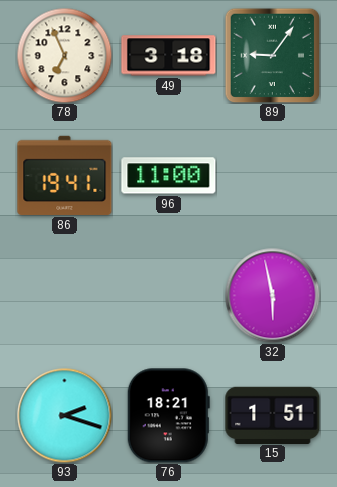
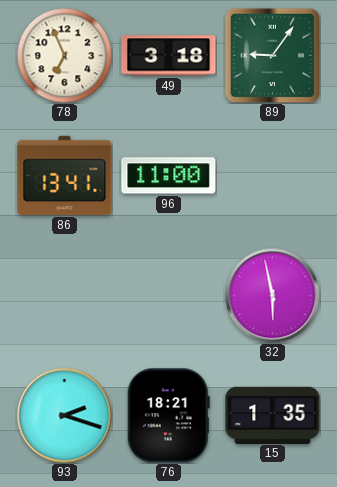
86: 19:41 -> 13:41 (65, 175)
15: 1:51 -> 1:35 (273, 415)
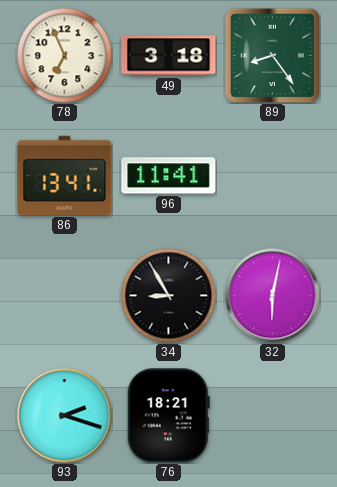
89: 9:06 -> 8:24 (272, 55)
96: 11:00 -> 11:41 (169, 176)
34: none -> 8:55 (168, 295)
32: 5:58 -> 6:02 (272, 295)
15: 1:35 -> none (273, 415)
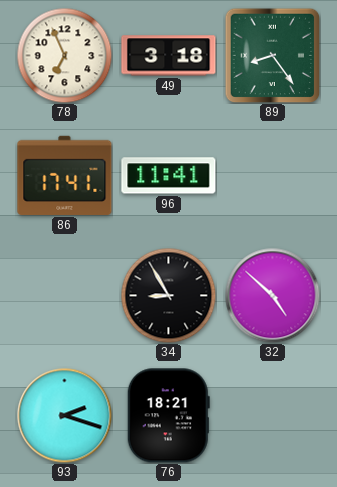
86: 13:41 -> 17:41 (65, 175)
32: 6:02 -> 4:52 (272, 295)
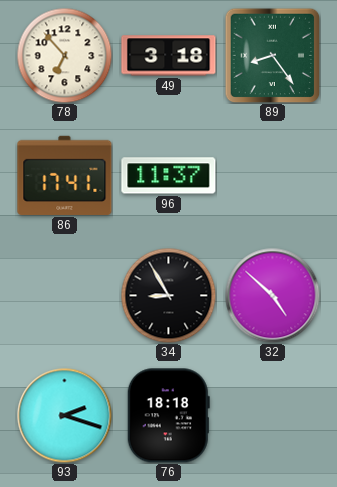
78: 6:56 -> 6:53 (64, 55)
96: 11:41 -> 11:37 (169, 176)
76: 18:21 -> 18:18 (168, 416)
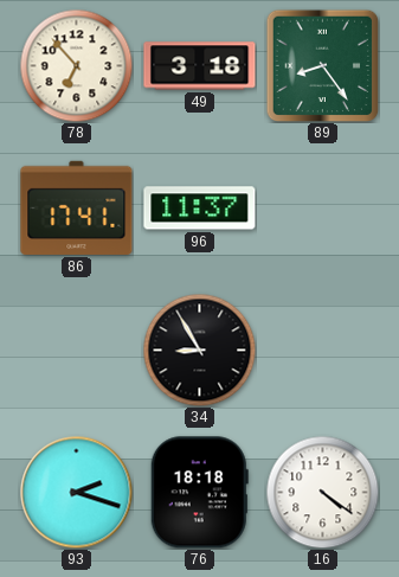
32: 4:52 -> none (272, 295)
16: none -> 4:21 (322, 492)
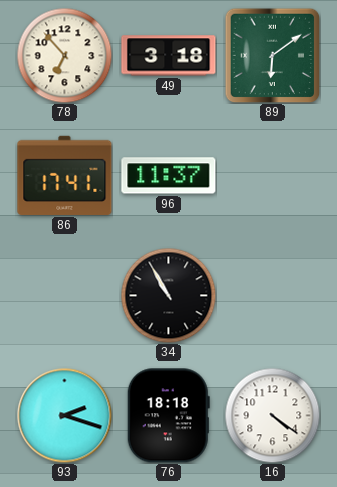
89: 8:24 -> 6:09 (272, 55)
34: 8:55 -> 10:55 (168, 295)
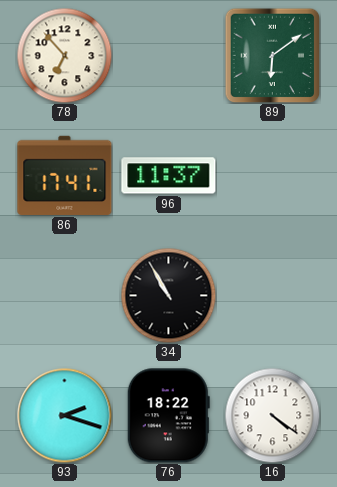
49: 3:18 -> none (169, 56)
76: 18:18 -> 18:22 (168, 416)
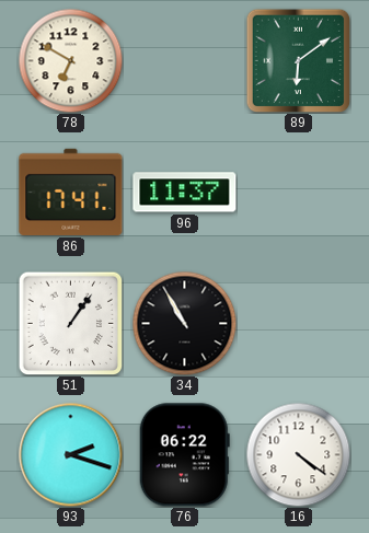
78: 6:53 -> 6:50 (70, 60)
51: none -> 1:06 (70, 323)
76: 18:22 -> 06:22 (184, 455)
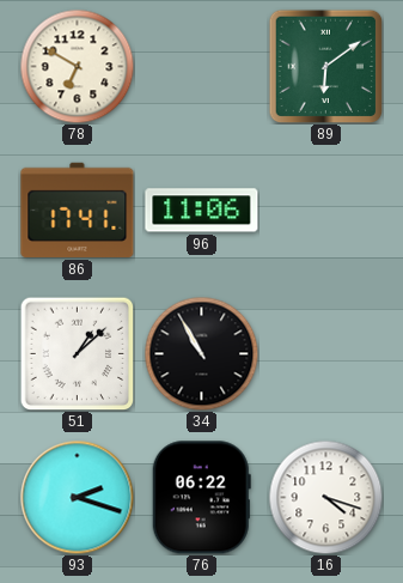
96: 11:37 -> 11:06 (202, 211)
51: 1:06 -> 1:08 (77, 353)
16: 4:21 -> 4:18 (325, 497)
